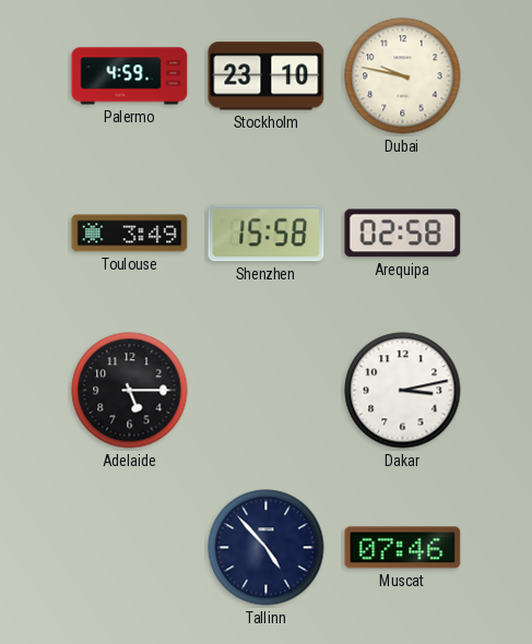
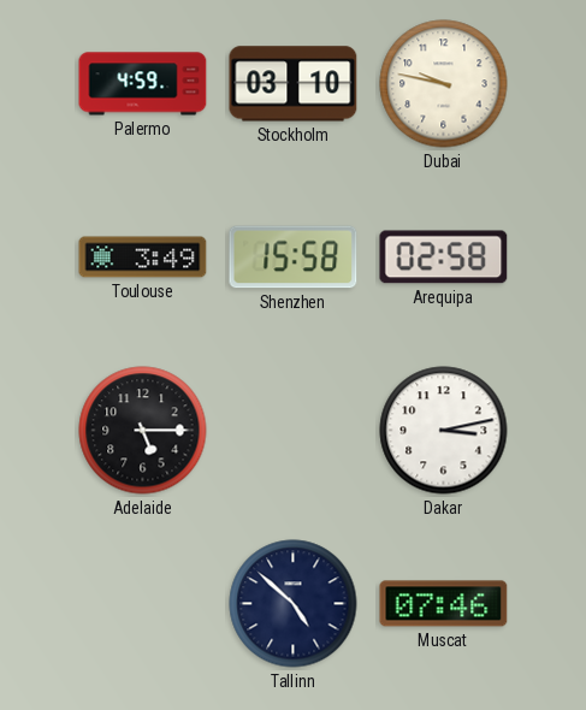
Stockholm: 23:10 -> 03:10 (294, 84)
Tallinn: 4:53 -> 4:52 (294, 604)
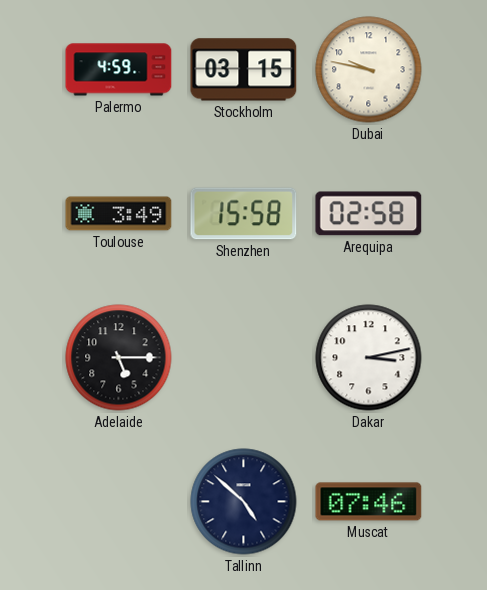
Stockholm: 03:10 -> 03:15 (244, 70)
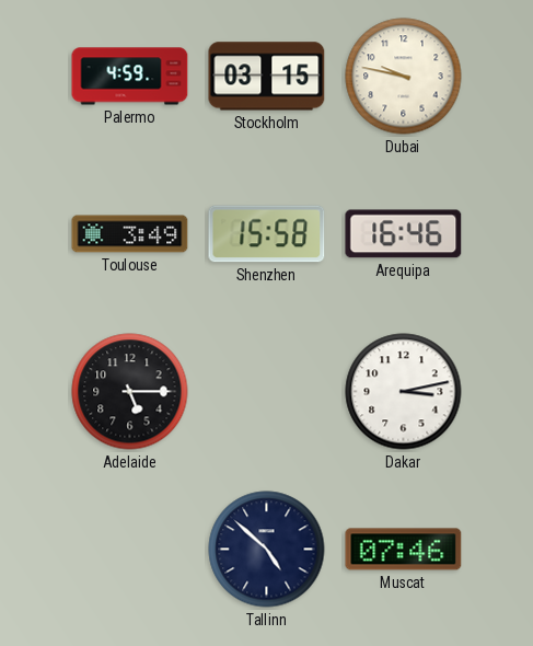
Arequipa: 02:58 -> 16:46 (404, 234)
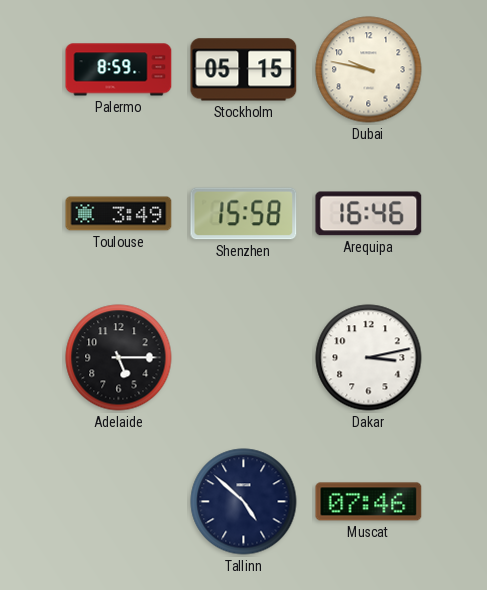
Palermo: 4:59 -> 8:59 (119, 70)
Stockholm: 03:15 -> 05:15 (244, 70)
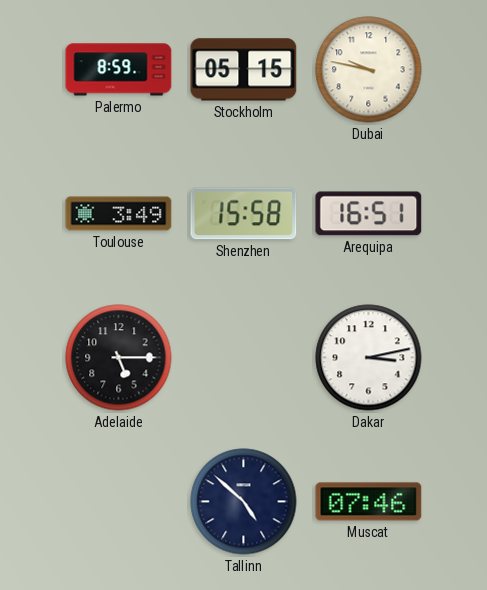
Arequipa: 16:46 -> 16:51 (369, 214)
